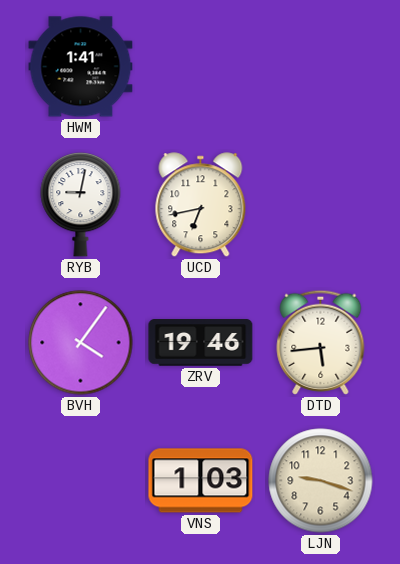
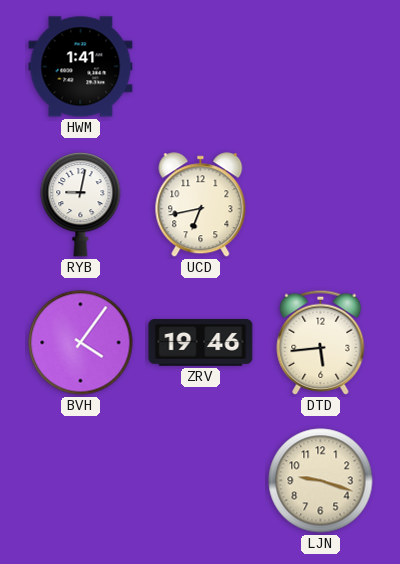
VNS: 1:03 -> none (201, 481)
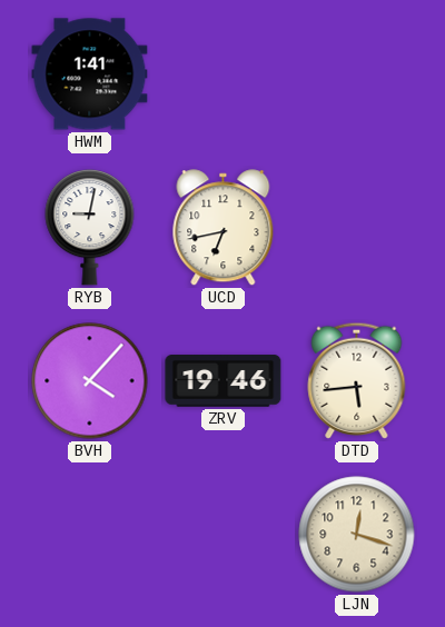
BVH: 4:06 -> 4:07 (90, 381)
LJN: 9:18 -> 12:18 (357, 535)
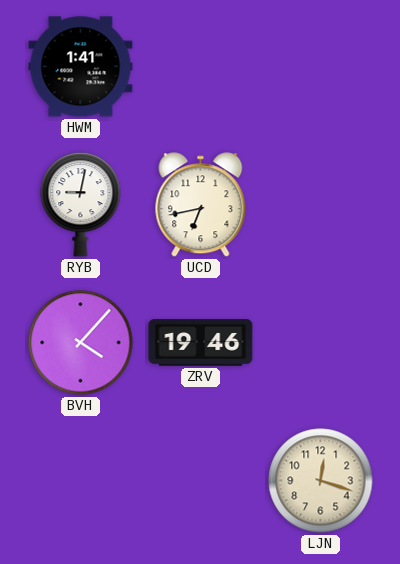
DTD: 5:44 -> none (357, 380)
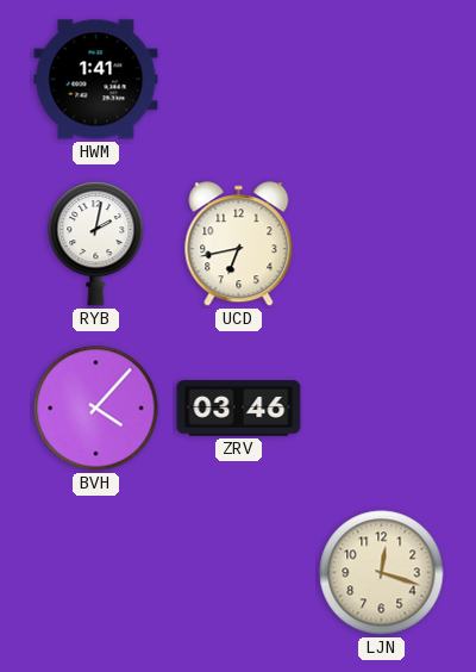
RYB: 9:02 -> 2:02 (96, 244)
ZRV: 19:46 -> 03:46 (239, 409)
